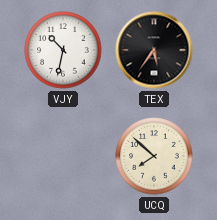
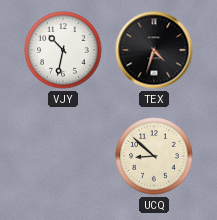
TEX: 5:36 -> 4:33 (154, 50)
UCQ: 7:52 -> 8:52 (154, 156)
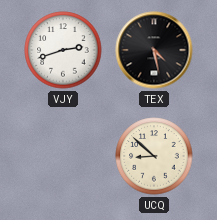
VJY: 10:32 -> 2:42 (63, 50)
TEX: 4:33 -> 4:28 (154, 50)
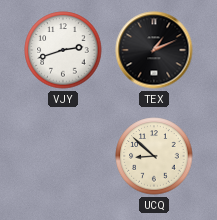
TEX: 4:28 -> 1:11 (154, 50)
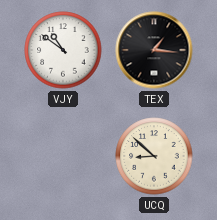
VJY: 2:42 -> 10:51 (63, 50)
TEX: 1:11 -> 1:16 (154, 50)
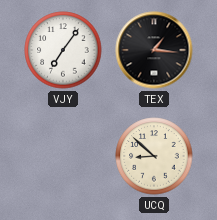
VJY: 10:51 -> 7:06 (63, 50)
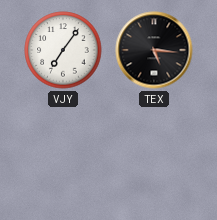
TEX: 1:16 -> 5:16 (154, 50)
UCQ: 8:52 -> none (154, 156)
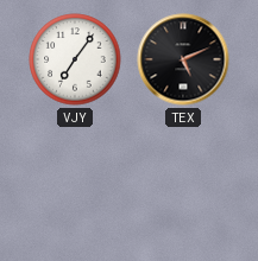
TEX: 5:16 -> 5:11 (183, 59)
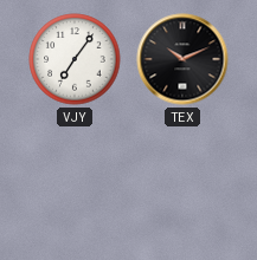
TEX: 5:11 -> 10:11 (182, 59)
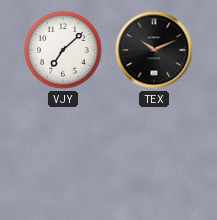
VJY: 7:06 -> 7:08 (63, 50)
